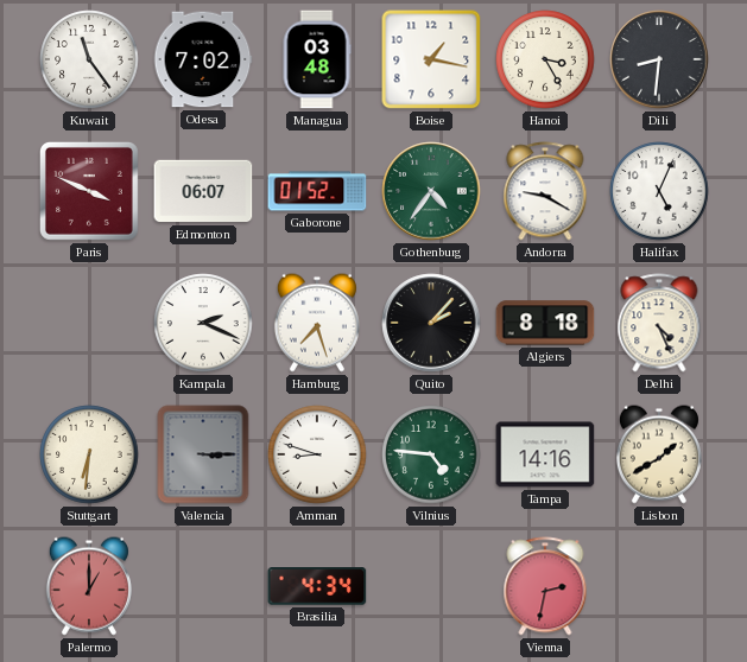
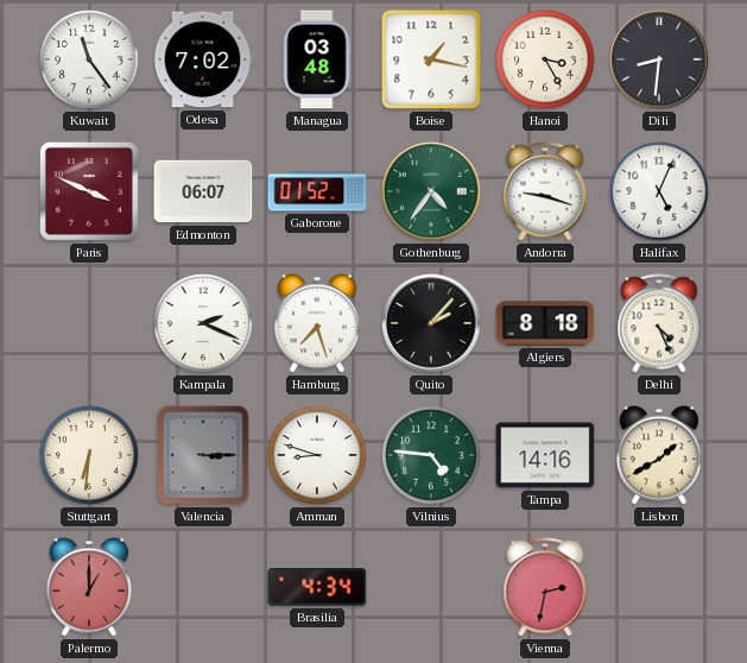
Andorra: 9:20 -> 9:18 (545, 191)
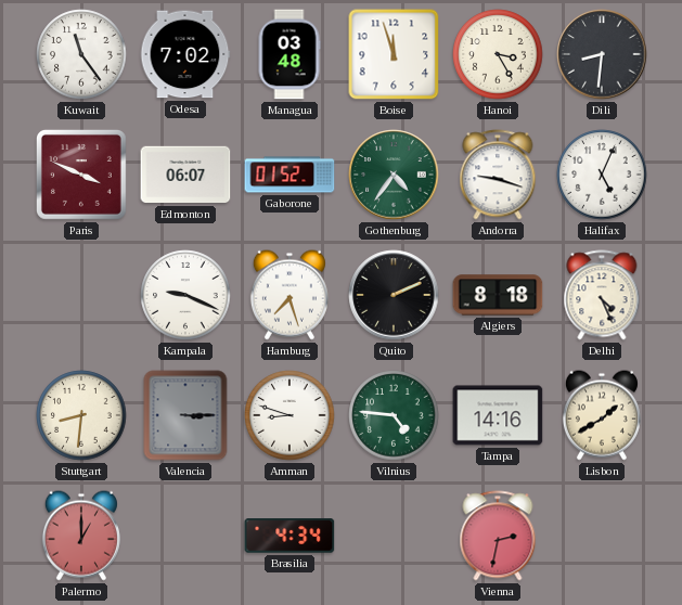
Boise: 1:17 -> 11:57 (394, 54)
Kampala: 2:19 -> 9:19 (185, 295)
Quito: 2:07 -> 2:11 (394, 295)
Stuttgart: 6:31 -> 8:31 (81, 415)
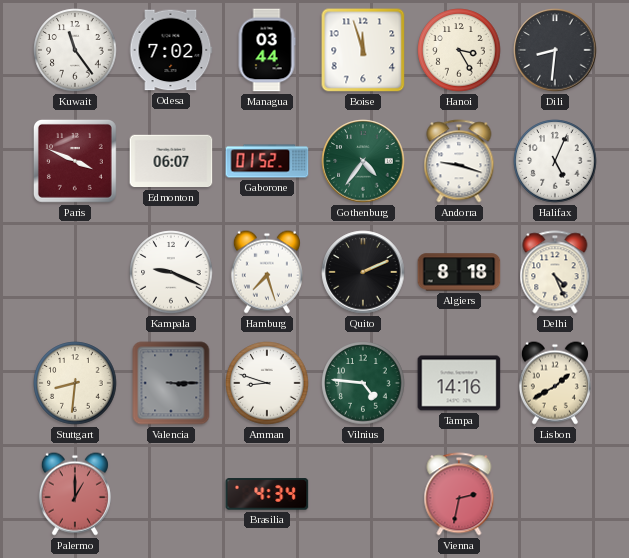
Managua: 03:48 -> 03:44 (267, 50)
